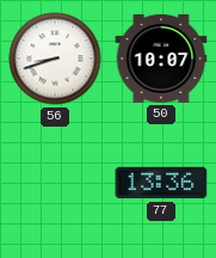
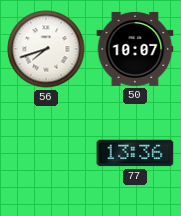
56: 8:42 -> 7:42 (46, 49)
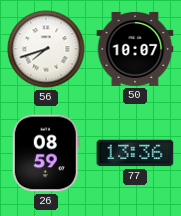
26: none -> 08:59 (46, 153)
